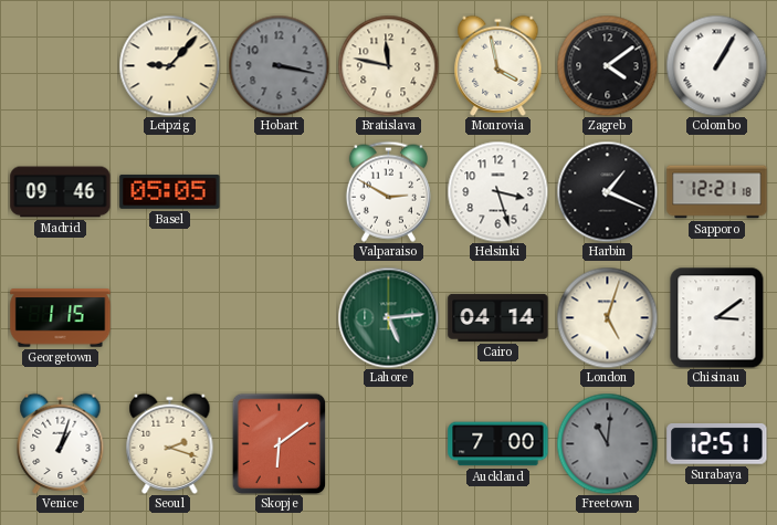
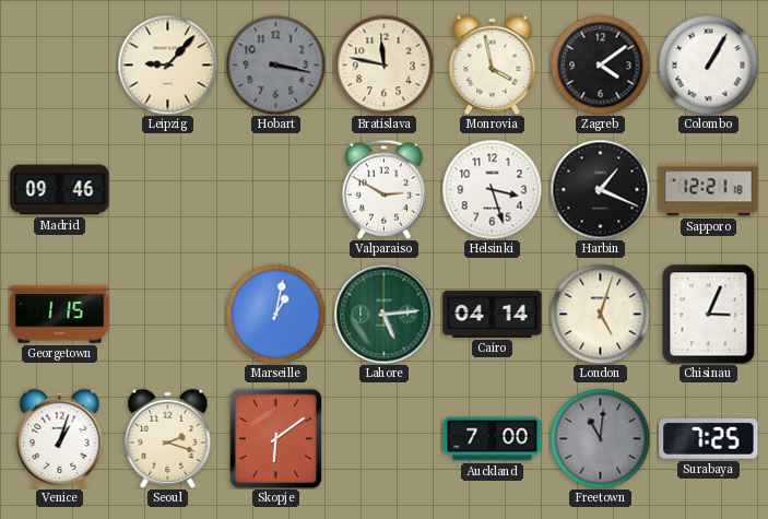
Basel: 05:05 -> none (170, 191)
Marseille: none -> 1:02 (275, 314)
Chisinau: 3:09 -> 3:04 (709, 314)
Surabaya: 12:51 -> 7:25 (709, 439)
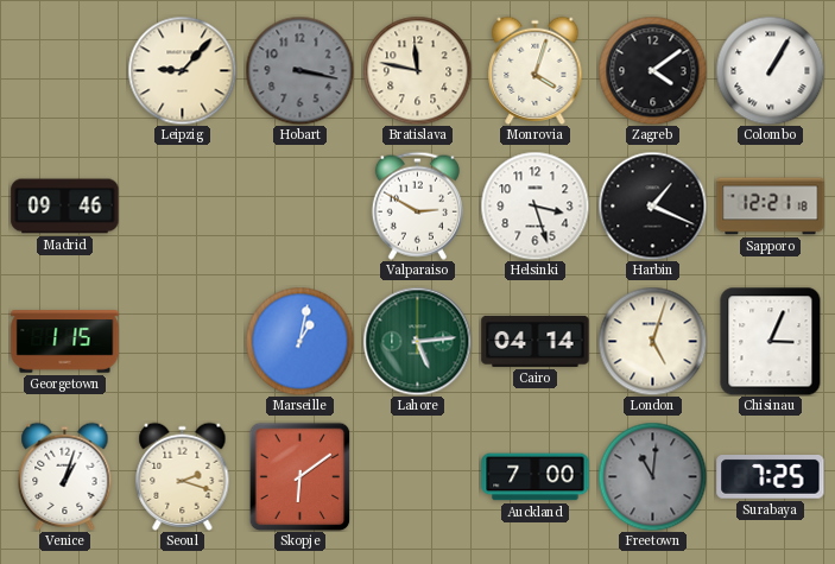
Monrovia: 3:58 -> 4:03 (536, 70)
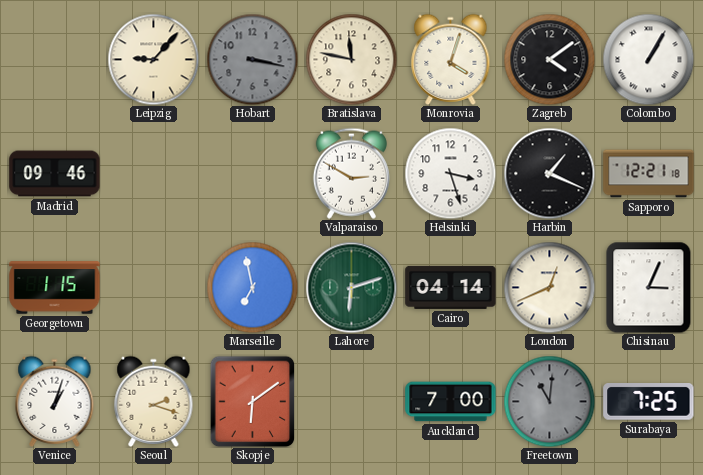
Marseille: 1:02 -> 6:58 (252, 287)
Lahore: 5:14 -> 6:12 (351, 287)
London: 5:03 -> 12:41 (549, 287)
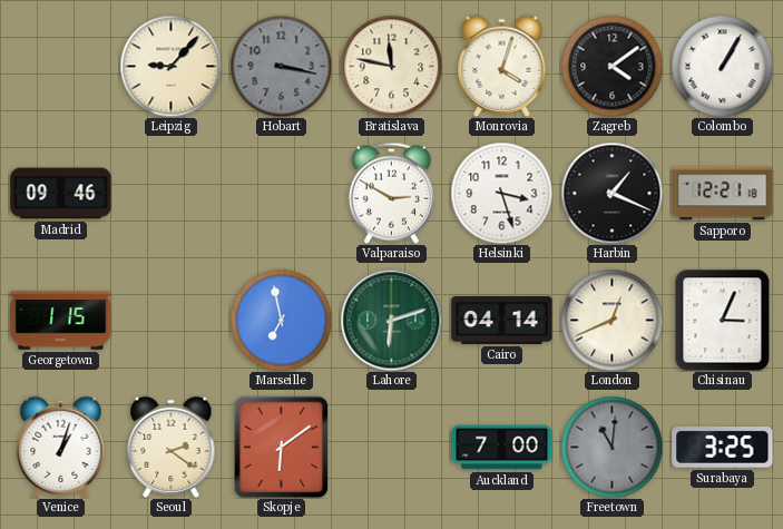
Seoul: 2:18 -> 2:21 (172, 447)
Surabaya: 7:25 -> 3:25 (723, 448)
